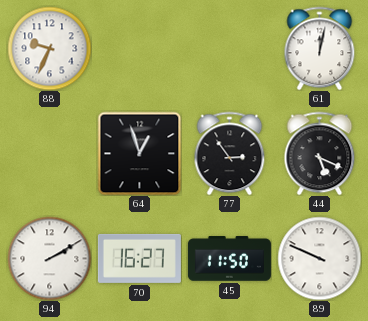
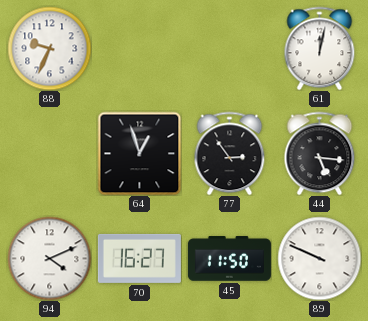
44: 5:19 -> 5:16 (320, 153)
94: 2:10 -> 4:11 (49, 258)
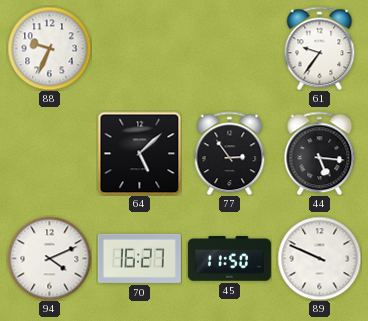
61: 12:02 -> 9:36 (320, 48)
64: 12:57 -> 5:08 (139, 153)
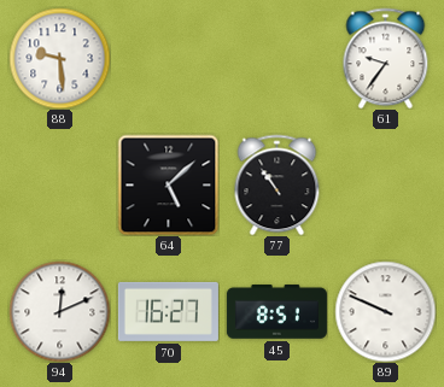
88: 9:34 -> 9:29 (59, 58)
77: 2:54 -> 10:54 (277, 184)
44: 5:16 -> none (320, 153)
94: 4:11 -> 12:11 (59, 311)
45: 11:50 -> 8:51 (276, 312)
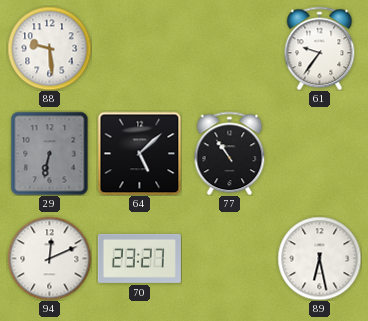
29: none -> 6:32 (50, 153)
70: 16:27 -> 23:27 (139, 258)
45: 8:51 -> none (276, 312)
89: 9:49 -> 6:28 (319, 258)
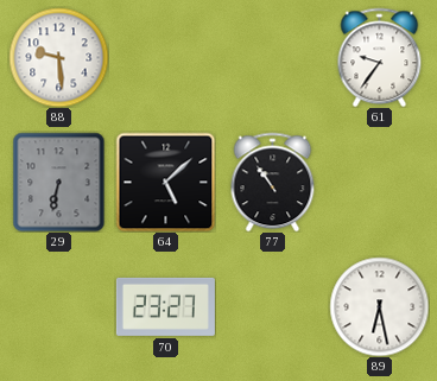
94: 12:11 -> none (49, 258)
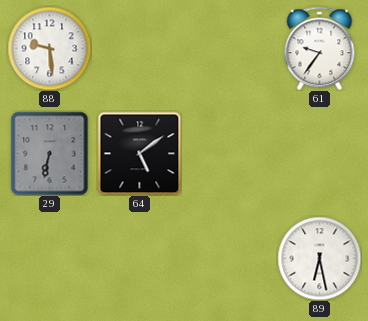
64: 5:08 -> 5:09 (139, 153)
77: 10:54 -> none (273, 182)
70: 23:27 -> none (165, 306)
